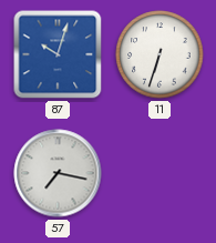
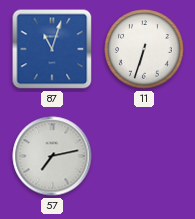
87: 10:03 -> 11:03 (52, 49)
57: 7:17 -> 7:13 (52, 156)
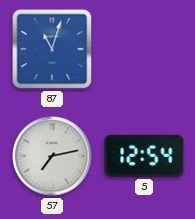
11: 6:33 -> none (144, 49)
5: none -> 12:54 (144, 156)
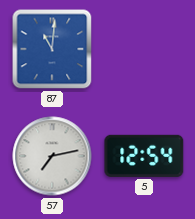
87: 11:03 -> 11:01 (52, 49)
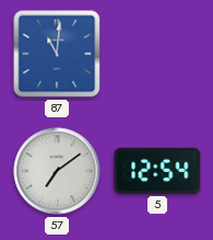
57: 7:13 -> 7:09 (57, 171)
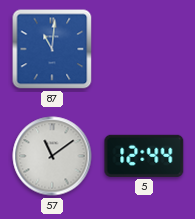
57: 7:09 -> 11:09 (52, 156)
5: 12:54 -> 12:44 (144, 156)
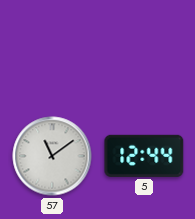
87: 11:01 -> none (52, 49)
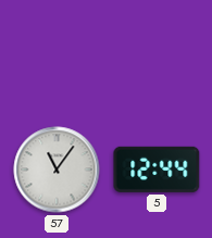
57: 11:09 -> 11:06 (57, 170)
